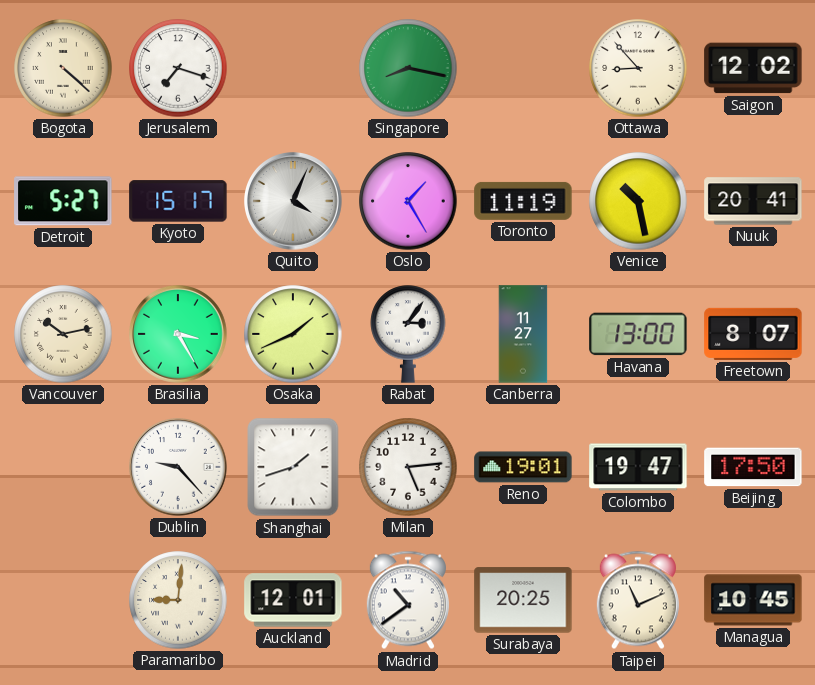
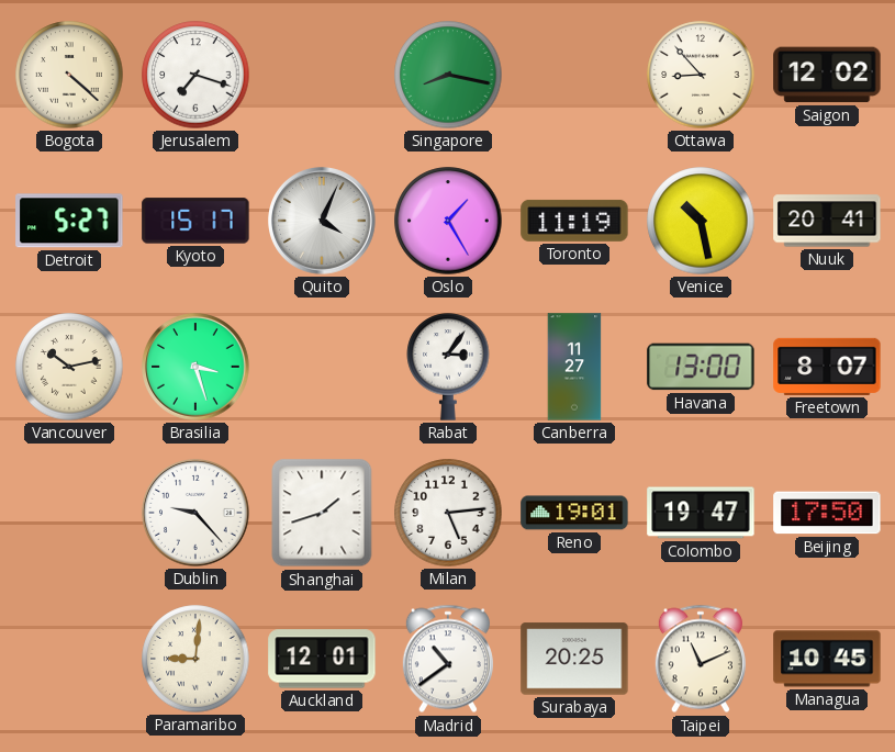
Brasilia: 3:25 -> 3:27 (197, 368)
Osaka: 1:41 -> none (293, 334)
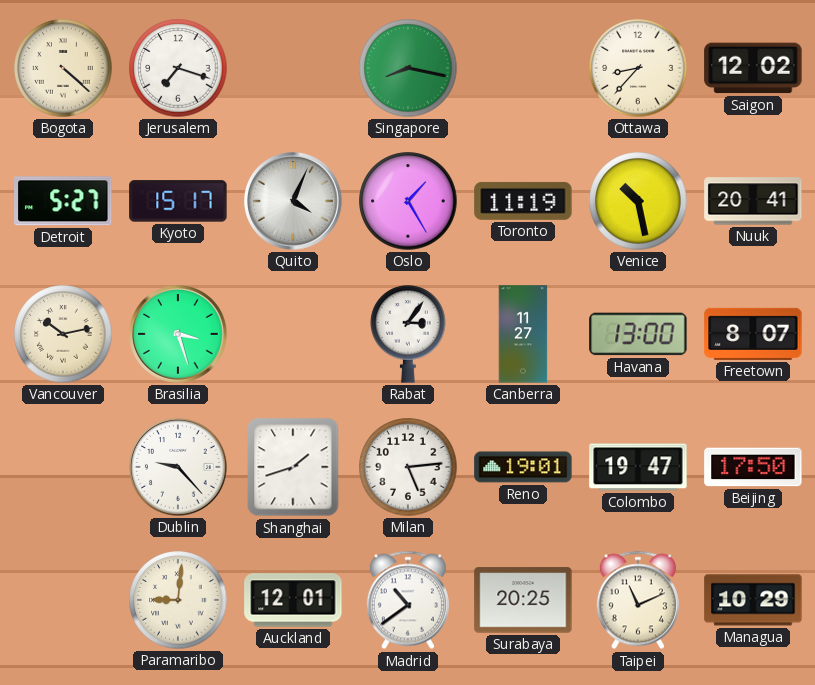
Ottawa: 8:53 -> 8:37 (638, 68)
Managua: 10:45 -> 10:29 (753, 600)
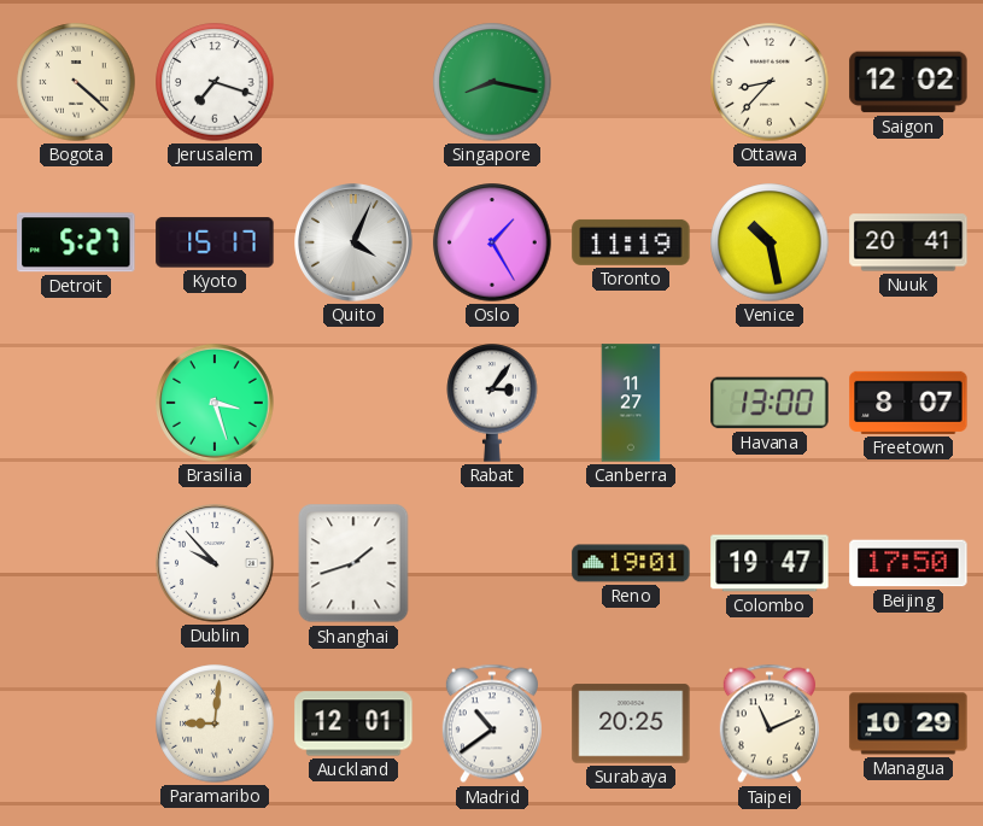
Vancouver: 10:13 -> none (63, 334)
Dublin: 9:23 -> 9:53 (216, 564)
Milan: 5:14 -> none (408, 467)
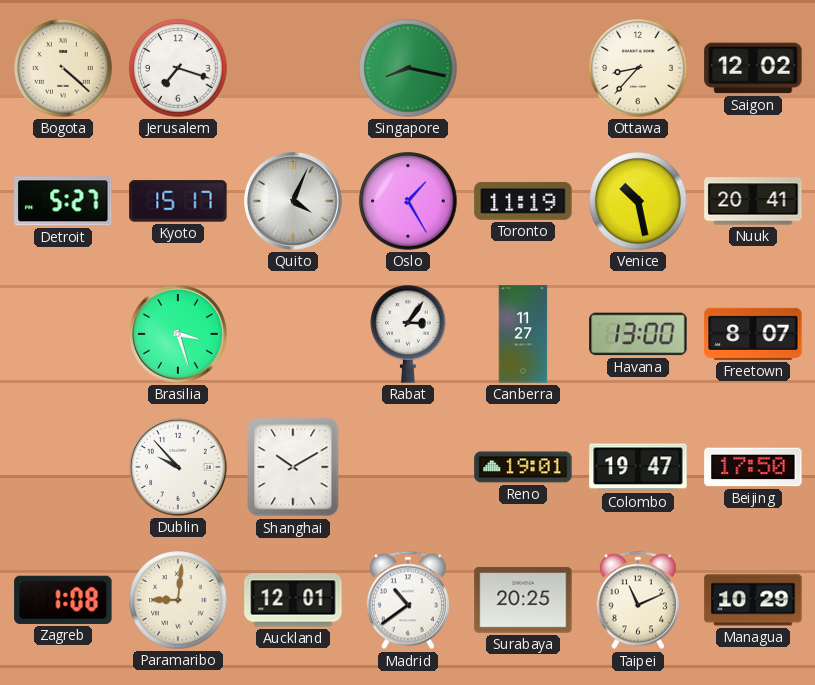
Shanghai: 1:42 -> 10:10 (293, 467)
Zagreb: none -> 1:08 (63, 600)
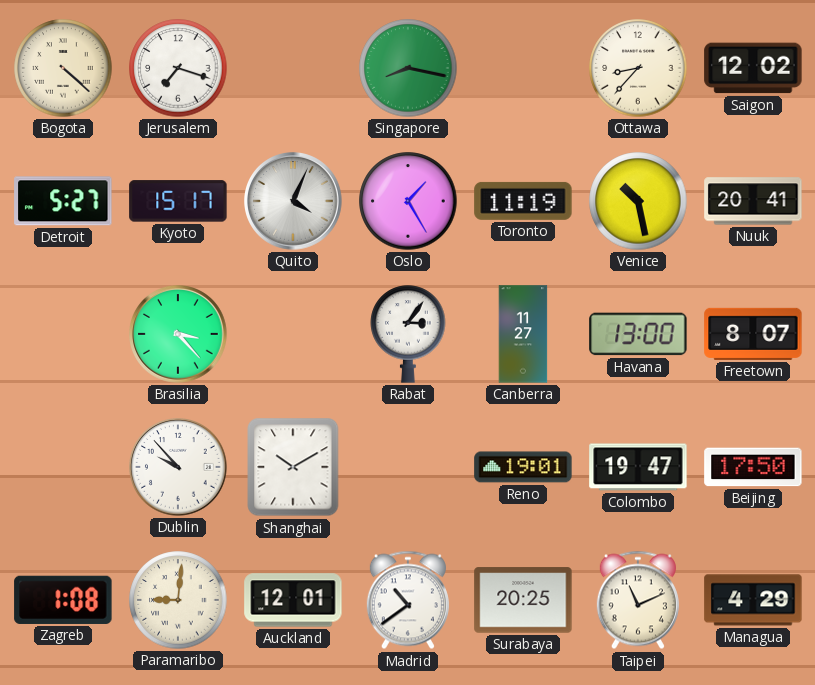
Brasilia: 3:27 -> 3:23 (179, 335)
Managua: 10:29 -> 4:29 (753, 600)
